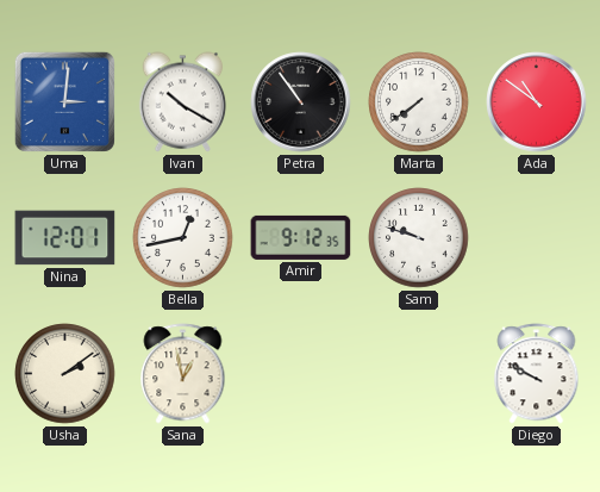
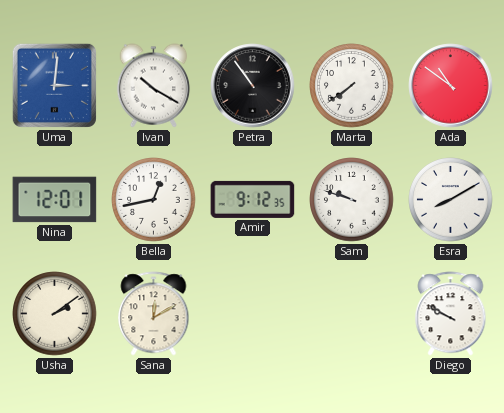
Esra: none -> 8:10 (451, 200)
Sana: 12:58 -> 12:10 (154, 314)
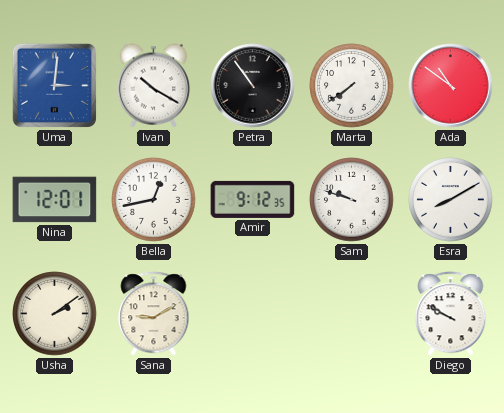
Sana: 12:10 -> 9:10 (154, 314)
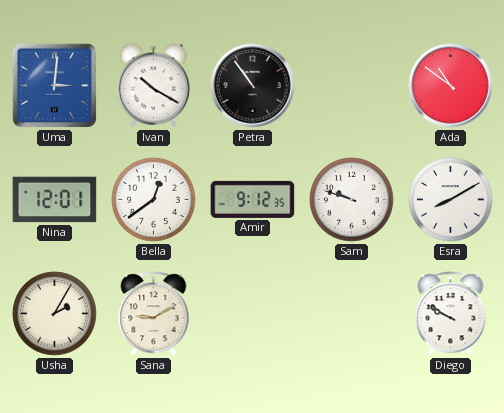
Marta: 7:39 -> none (352, 86)
Bella: 12:43 -> 12:39 (154, 200)
Usha: 2:09 -> 2:05 (55, 314)
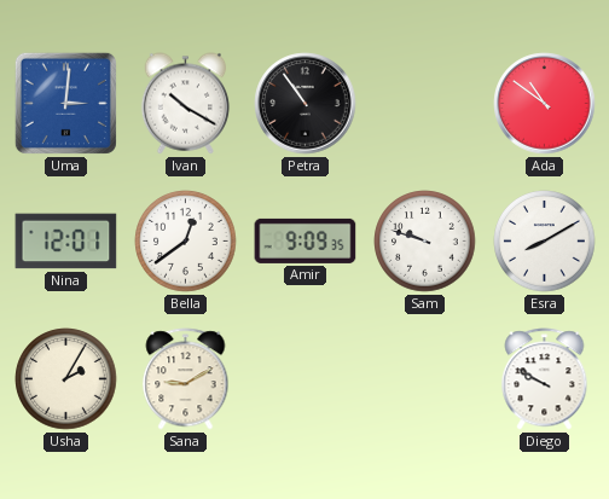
Amir: 9:12 -> 9:09 (306, 240)
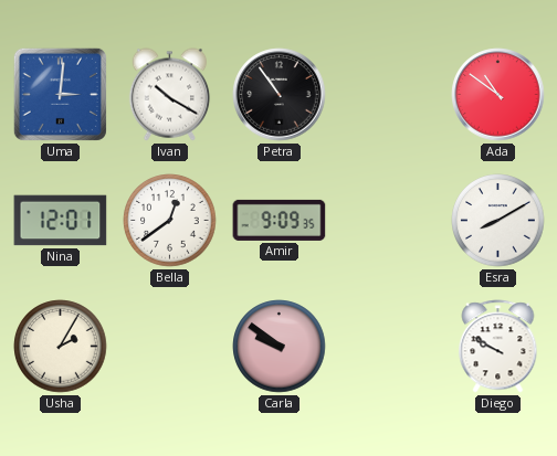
Sam: 9:48 -> none (425, 242)
Sana: 9:10 -> none (186, 379)
Carla: none -> 9:51 (280, 347)
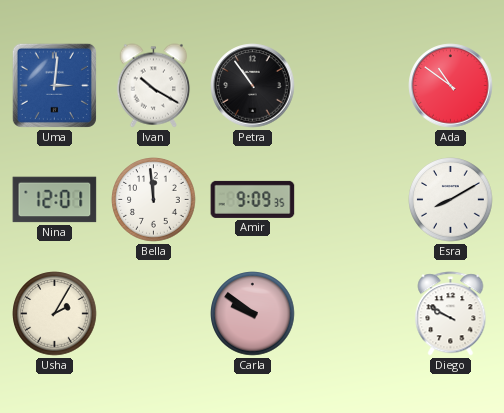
Bella: 12:39 -> 11:59 (154, 200)
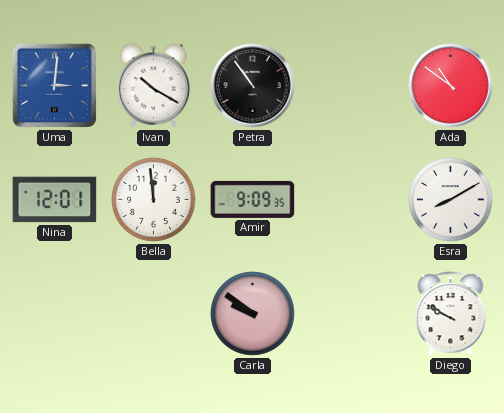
Usha: 2:05 -> none (55, 314)
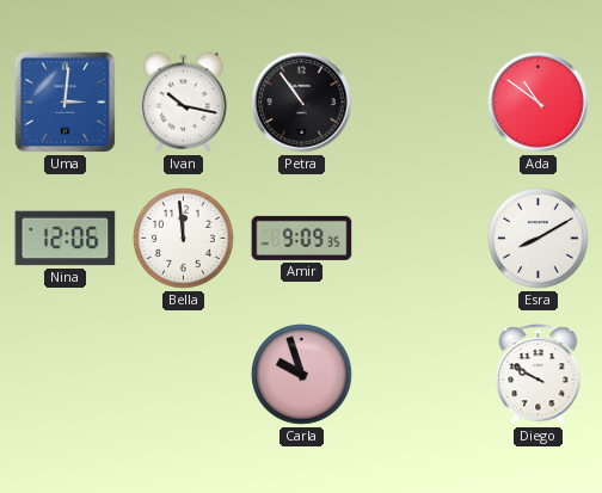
Ivan: 10:20 -> 10:17 (184, 103)
Nina: 12:01 -> 12:06 (66, 239)
Carla: 9:51 -> 9:57 (302, 375)
